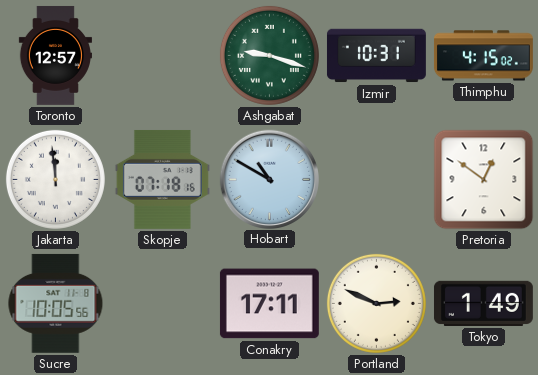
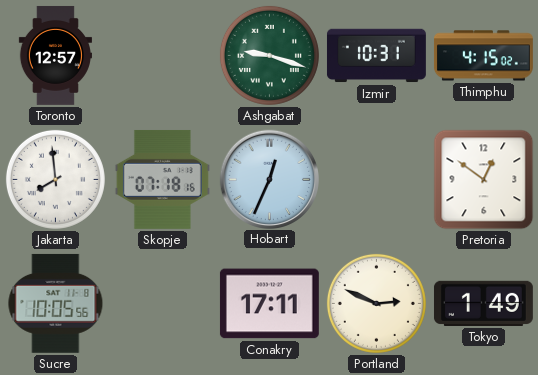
Jakarta: 11:59 -> 7:59 (55, 179)
Hobart: 10:50 -> 12:34 (269, 179)
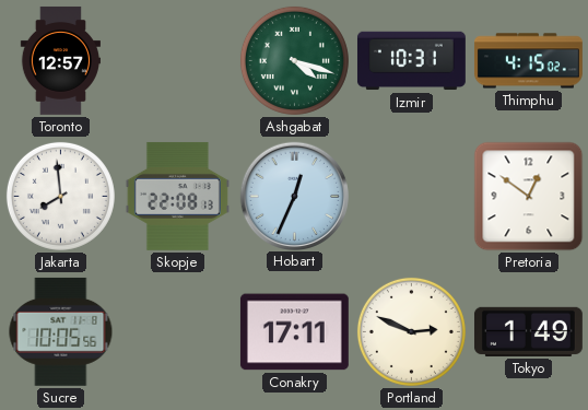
Ashgabat: 9:18 -> 4:18 (294, 60)
Skopje: 07:18 -> 22:08 (177, 196)
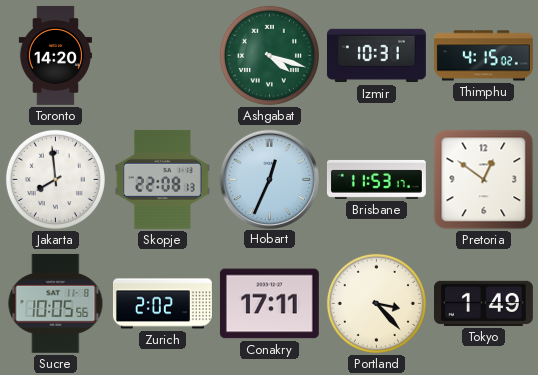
Toronto: 12:57 -> 14:20 (55, 56)
Brisbane: none -> 11:53 (376, 179)
Zurich: none -> 2:02 (162, 304)
Portland: 2:49 -> 3:23 (376, 303)
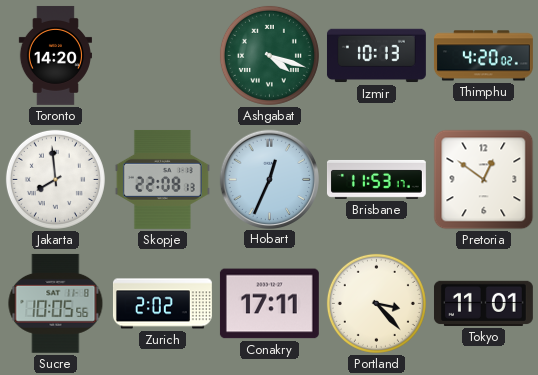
Izmir: 10:31 -> 10:13 (376, 56)
Thimphu: 4:15 -> 4:20 (483, 56)
Tokyo: 1:49 -> 11:01 (483, 303)
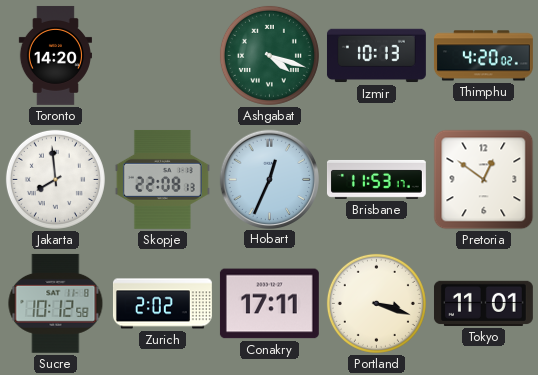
Sucre: 10:05 -> 10:12 (56, 303)
Portland: 3:23 -> 3:18 (376, 303)
